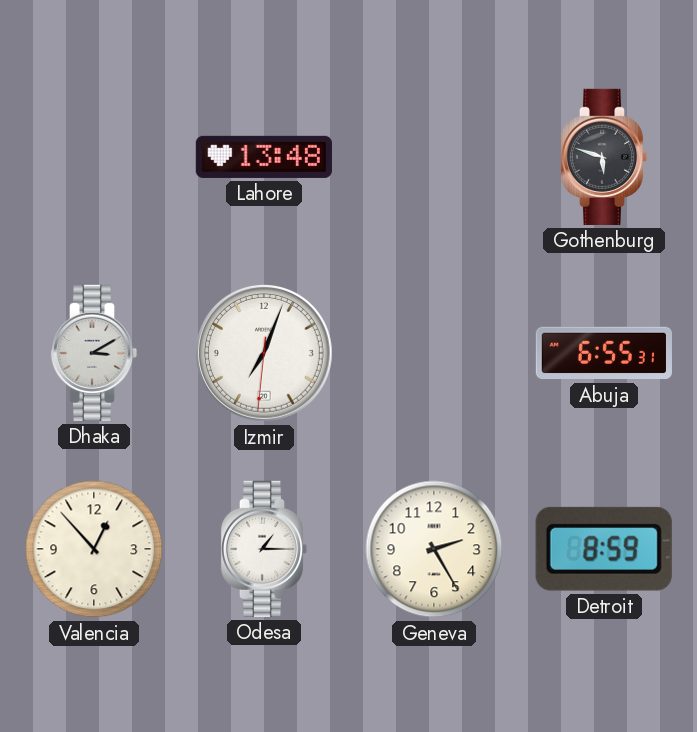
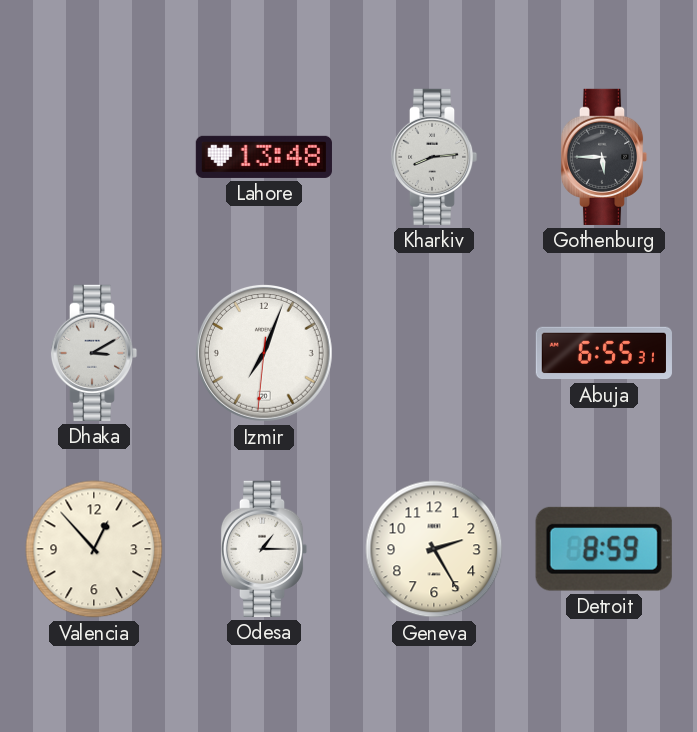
Kharkiv: none -> 8:14 (434, 157)
Gothenburg: 5:48 -> 5:45 (604, 157)
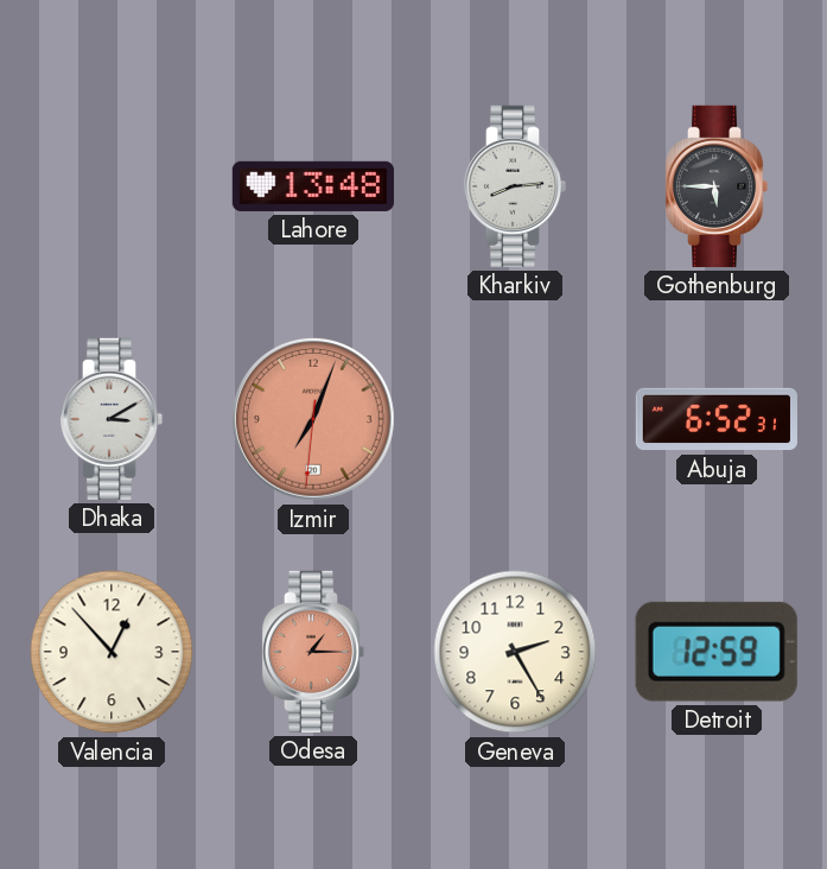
Izmir dial: white -> salmon (313, 419)
Abuja: 6:55 -> 6:52 (717, 419)
Odesa dial: white -> salmon (313, 652)
Detroit: 8:59 -> 12:59 (717, 652)
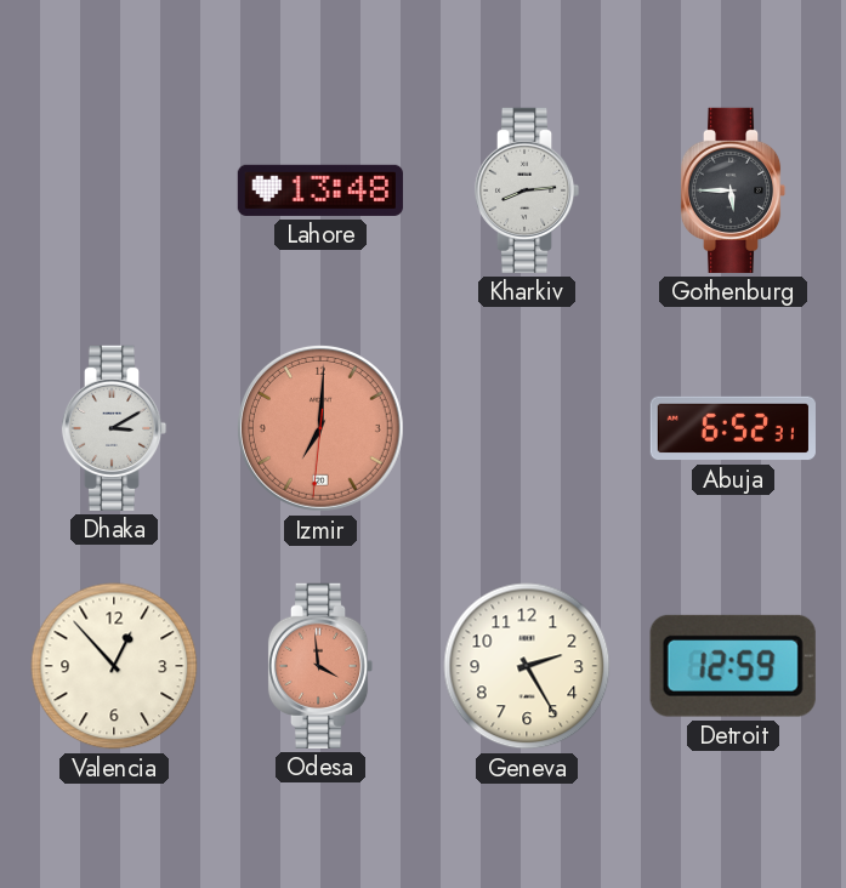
Izmir: 7:03 -> 7:00 (320, 428)
Odesa: 1:15 -> 3:59 (320, 666)
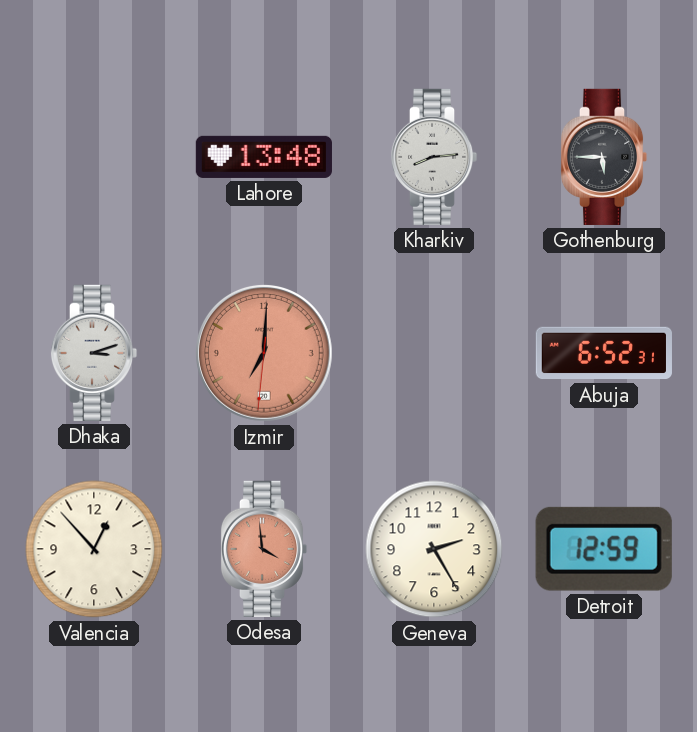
Dhaka: 3:10 -> 3:12 (94, 353)
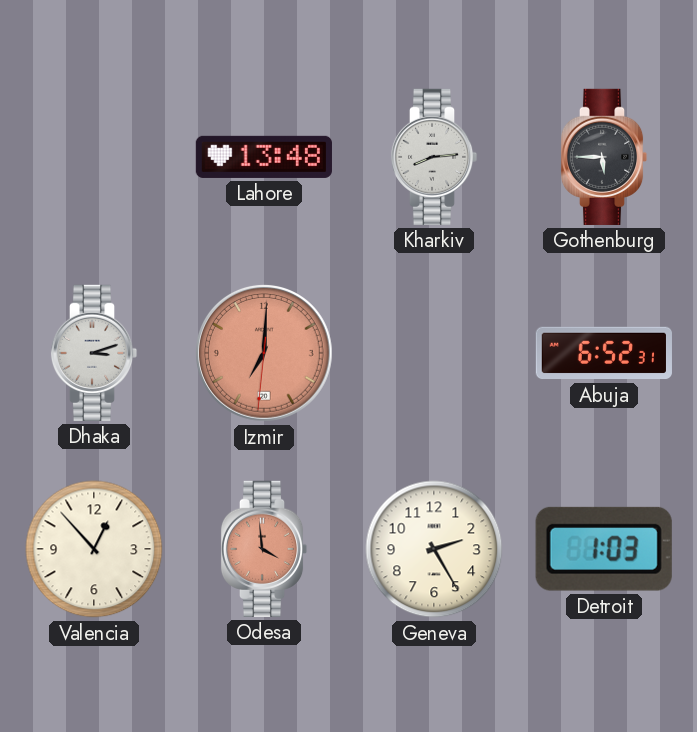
Detroit: 12:59 -> 1:03 (604, 549)
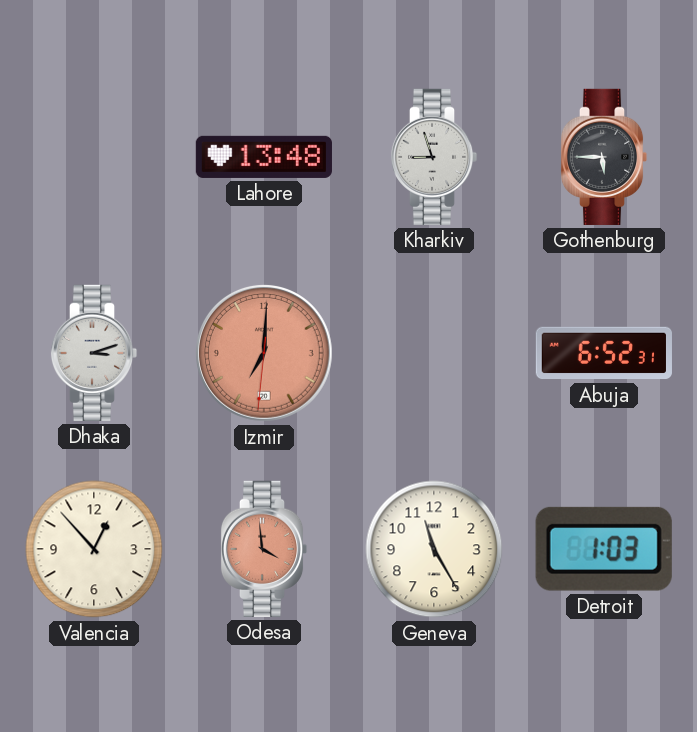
Kharkiv: 8:14 -> 8:57 (434, 157)
Geneva: 2:25 -> 11:25 (434, 549)
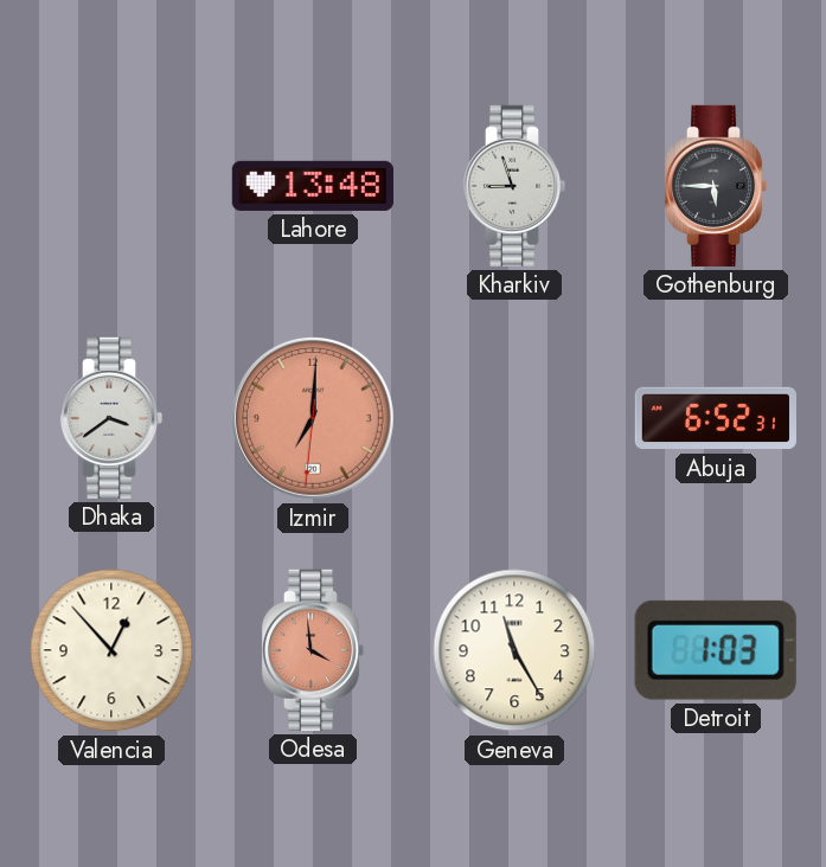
Dhaka: 3:12 -> 3:39 (111, 418)
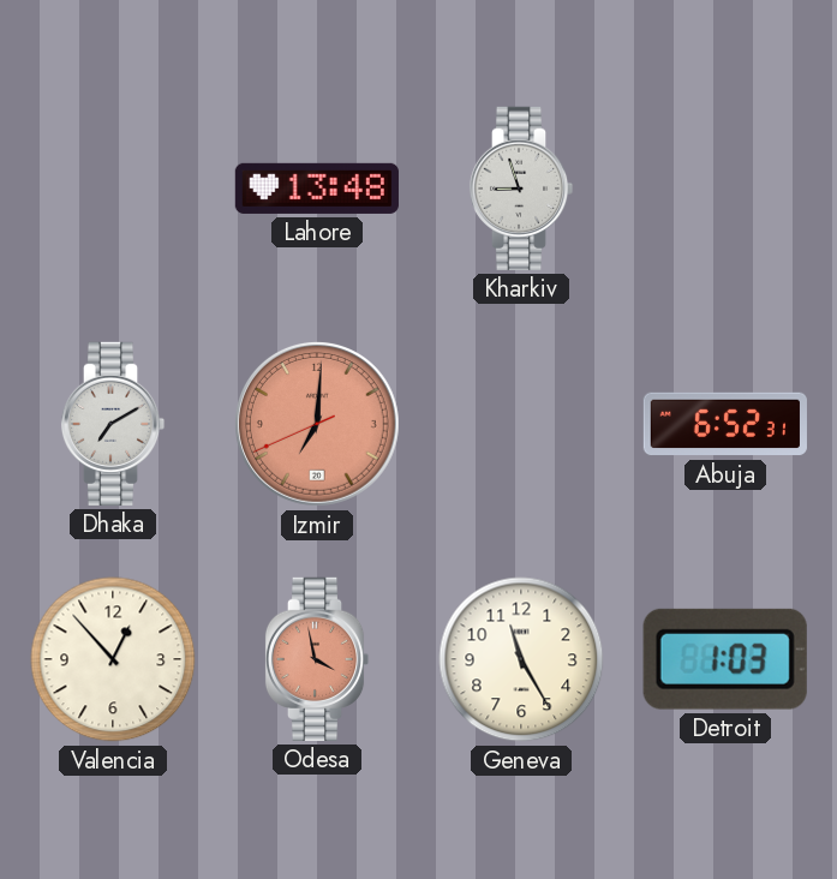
Gothenburg: 5:45 -> none (716, 186)
Dhaka: 3:39 -> 7:10 (113, 424)
Izmir: 7:00:31 -> 7:00:41 (317, 424)
Odesa: 3:59 -> 3:58 (317, 659)
